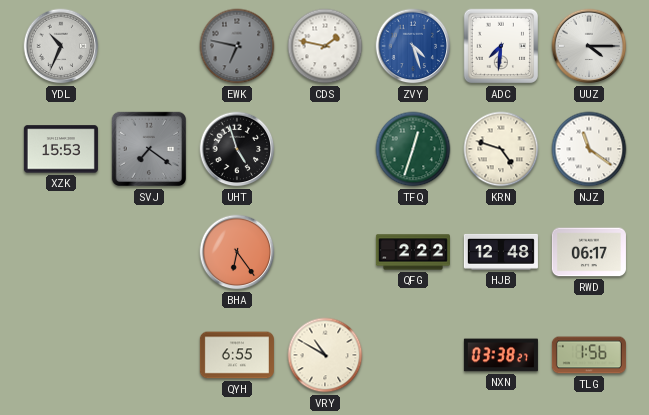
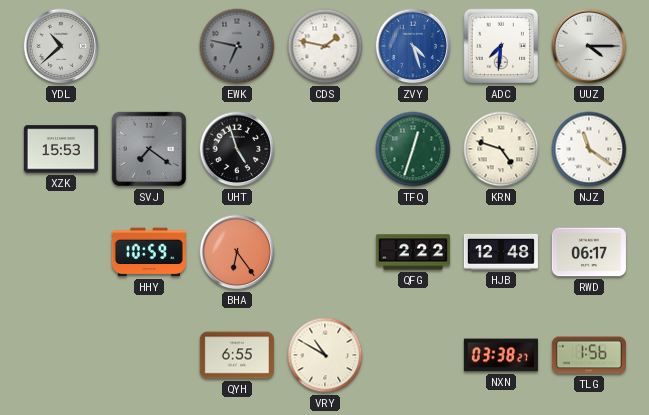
YDL: 10:34 -> 10:38 (61, 46)
HHY: none -> 10:59 (149, 252)
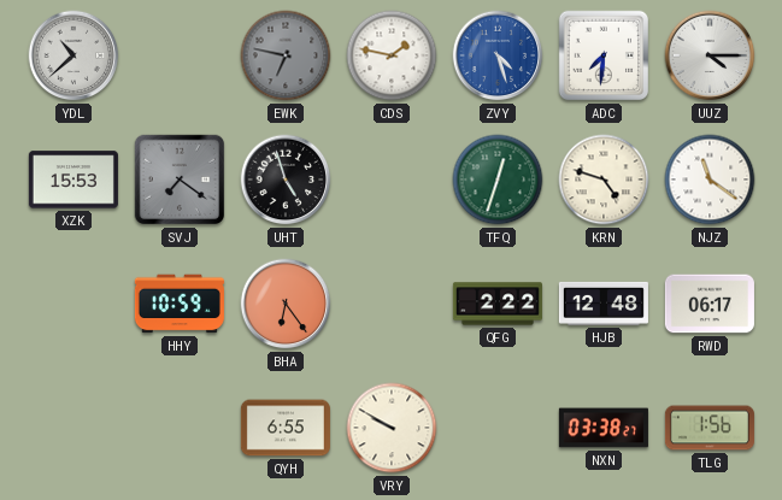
VRY: 10:50 -> 9:50 (392, 428)
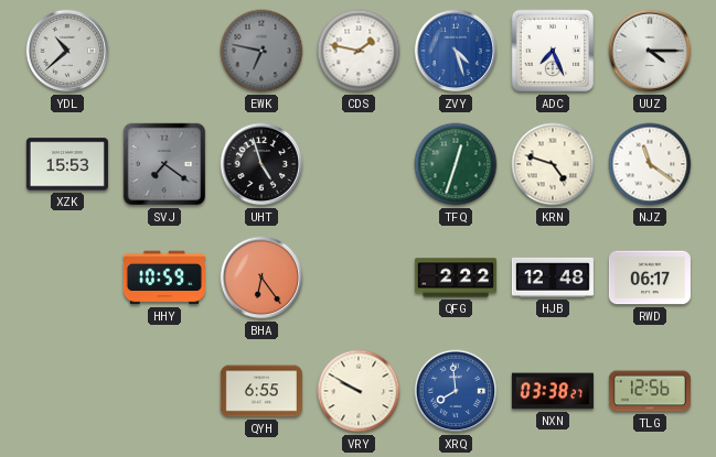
ADC: 7:31 -> 7:26 (553, 51)
XRQ: none -> 7:59 (456, 391)
TLG: 1:56 -> 12:56 (650, 391)
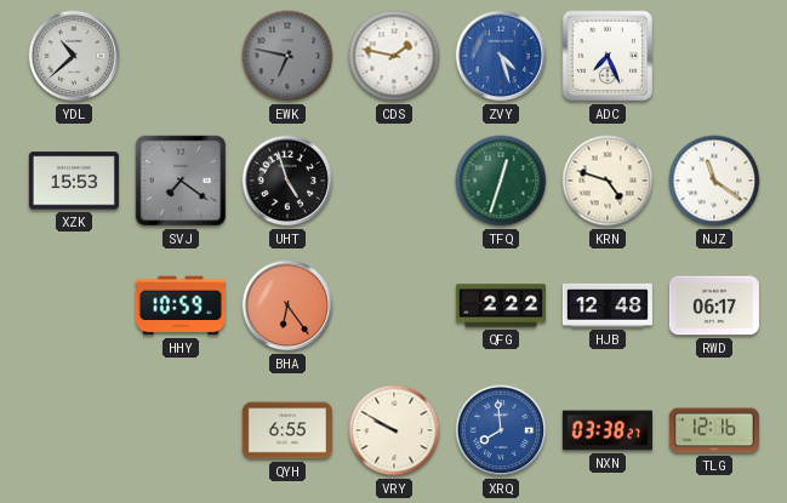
UUZ: 4:15 -> none (650, 51)
TLG: 12:56 -> 12:16 (714, 430)
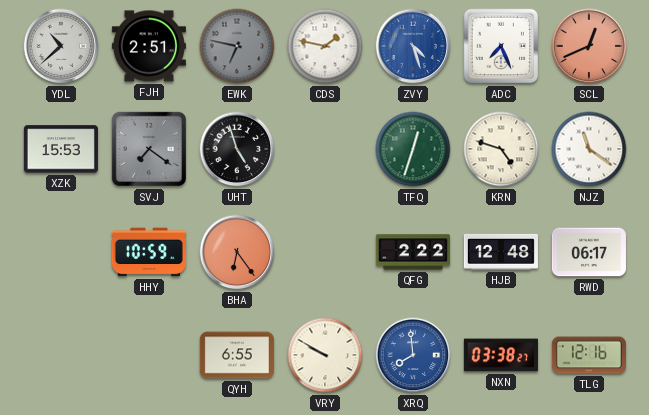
FJH: none -> 2:51 (149, 46)
SCL: none -> 12:41 (589, 46)
